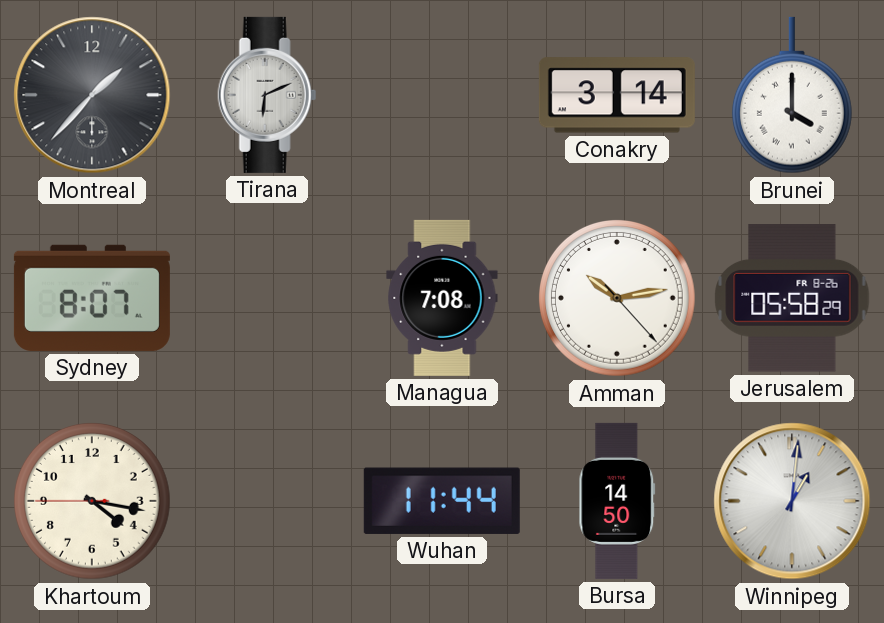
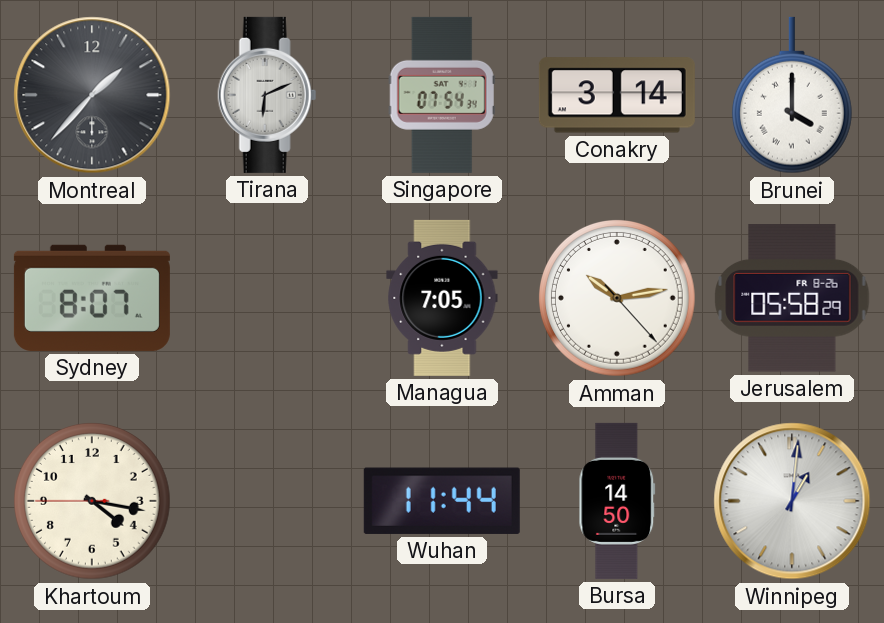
Singapore: none -> 07:54 (442, 95)
Managua: 7:08 -> 7:05 (442, 298)
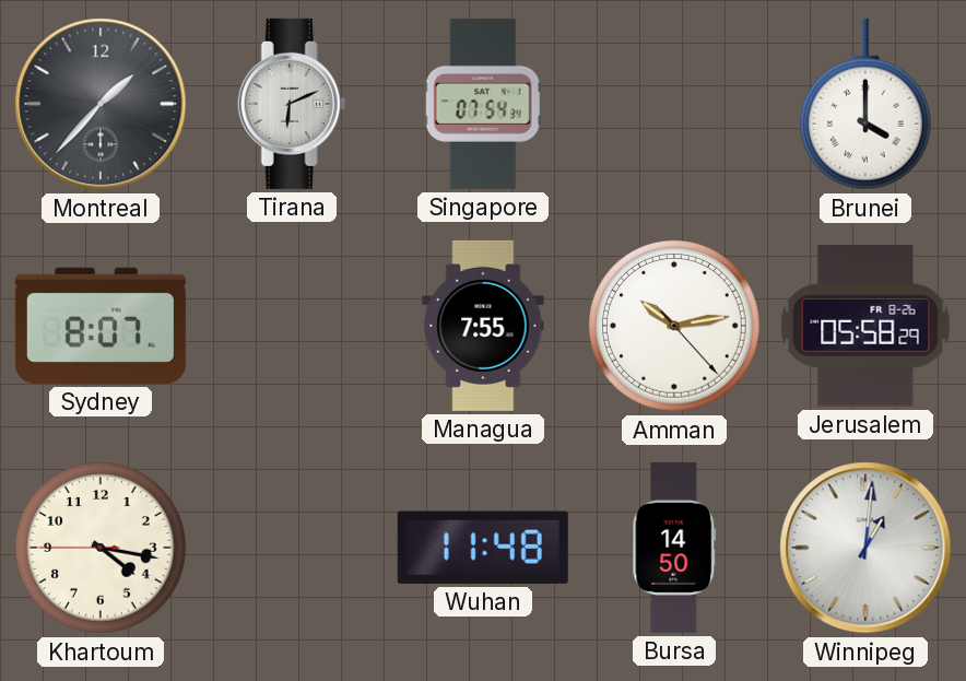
Conakry: 3:14 -> none (617, 95)
Managua: 7:05 -> 7:55 (483, 326)
Wuhan: 11:44 -> 11:48 (483, 548)
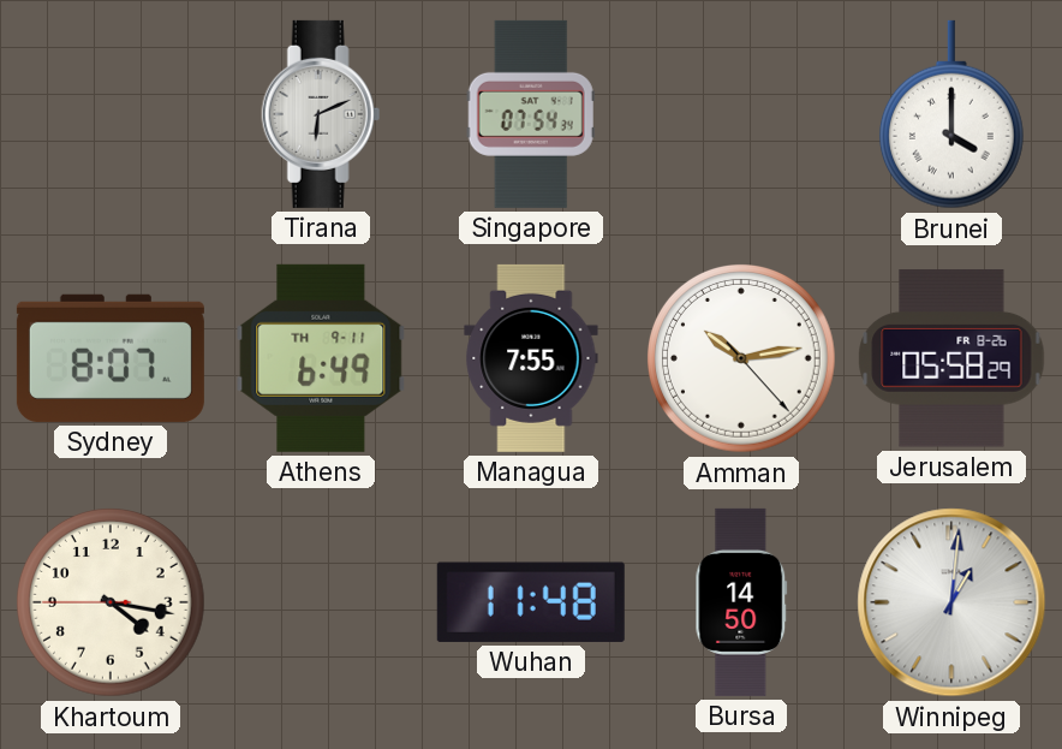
Montreal: 1:37 -> none (101, 104)
Athens: none -> 6:49 (321, 358)
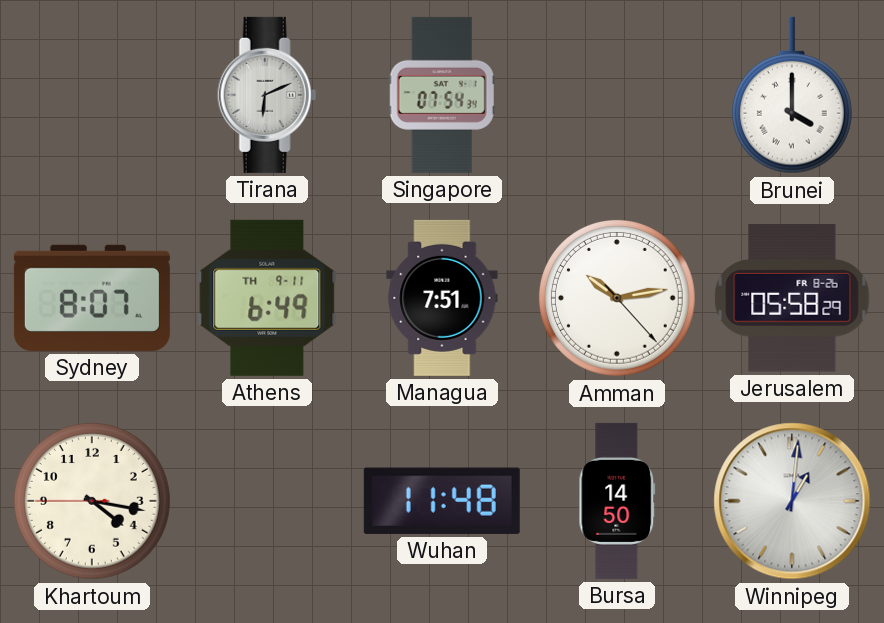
Managua: 7:55 -> 7:51 (442, 298)
